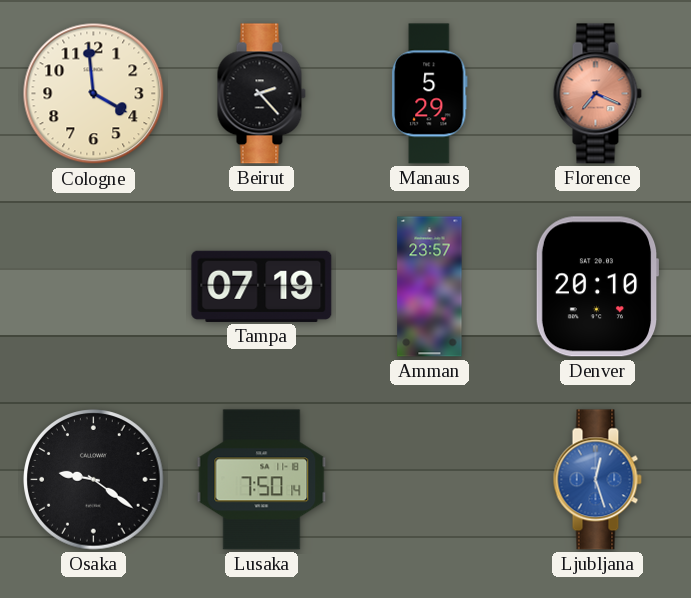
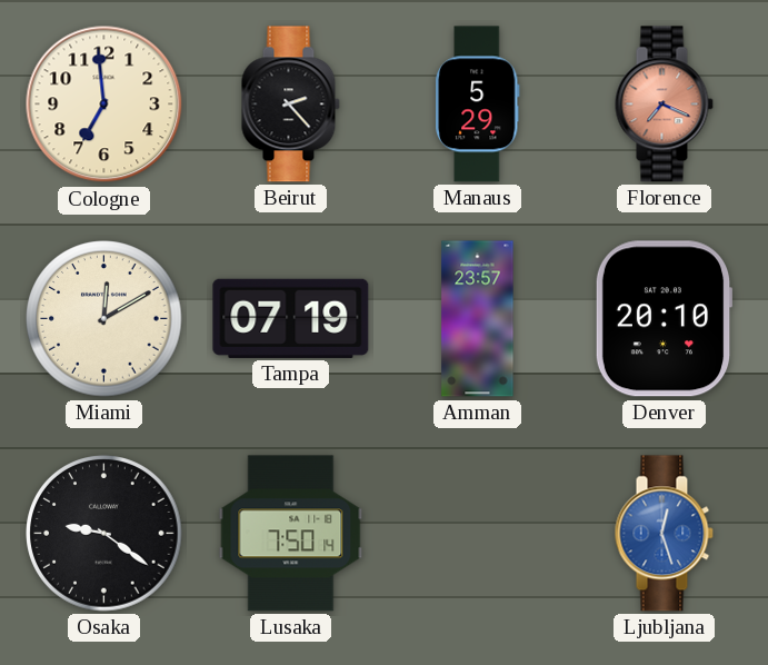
Cologne: 3:59 -> 6:59 (104, 105)
Miami: none -> 12:10 (104, 319)
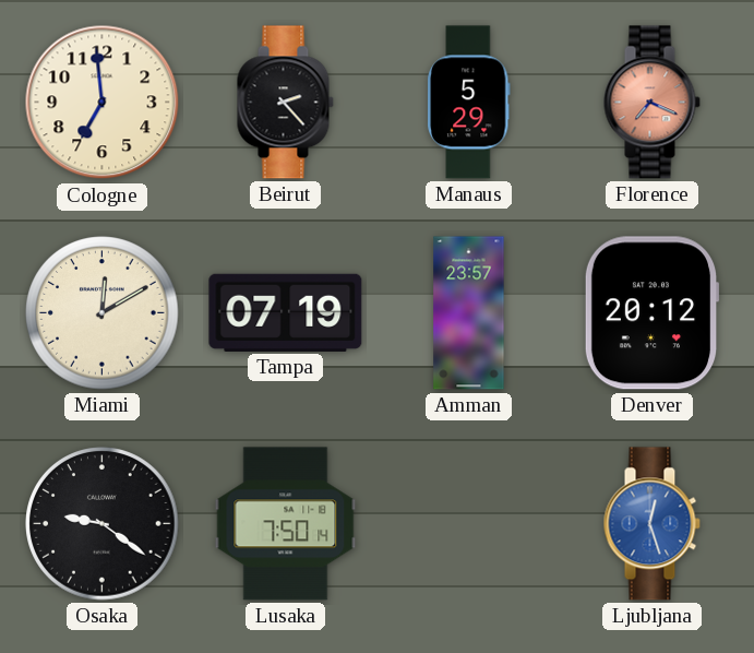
Denver: 20:10 -> 20:12 (651, 313)
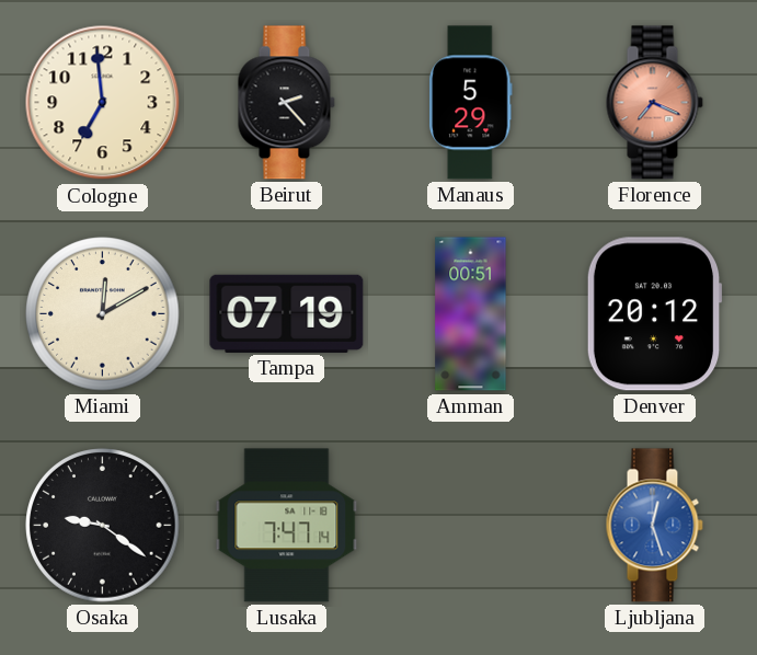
Amman: 23:57 -> 00:51 (471, 314)
Lusaka: 7:50 -> 7:47 (287, 526)
